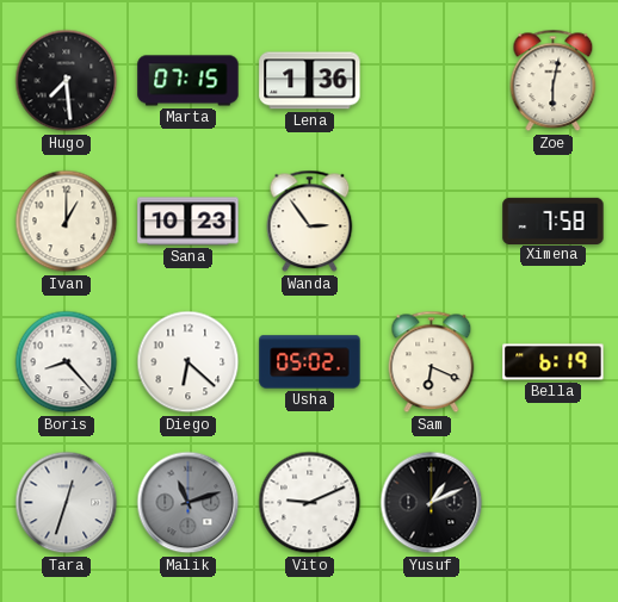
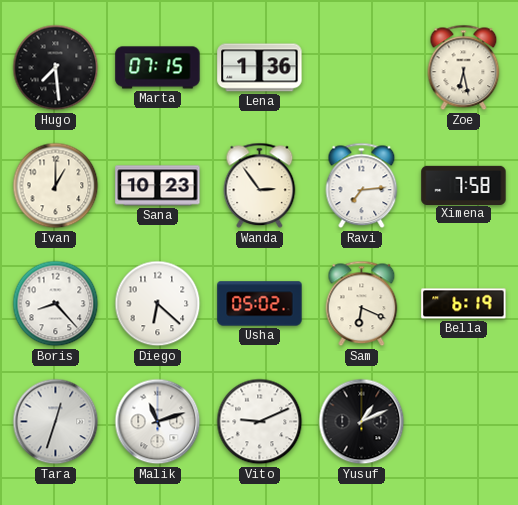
Zoe: 6:02 -> 6:28 (464, 68)
Ravi: none -> 7:14 (362, 186)
Malik dial: grey -> white (158, 422)
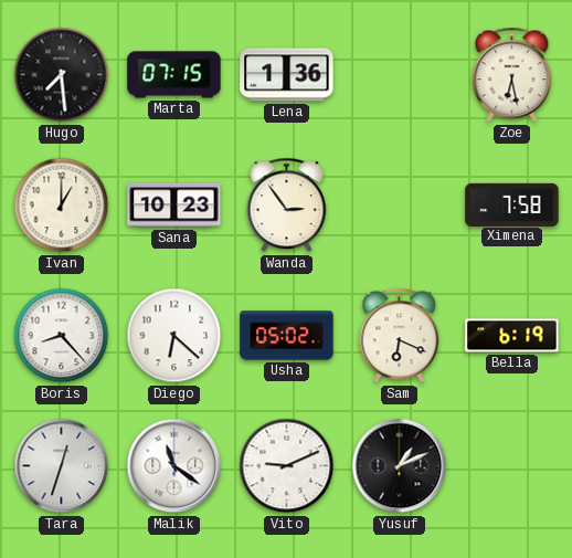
Ravi: 7:14 -> none (362, 186)
Malik: 11:12 -> 11:21 (174, 466)
